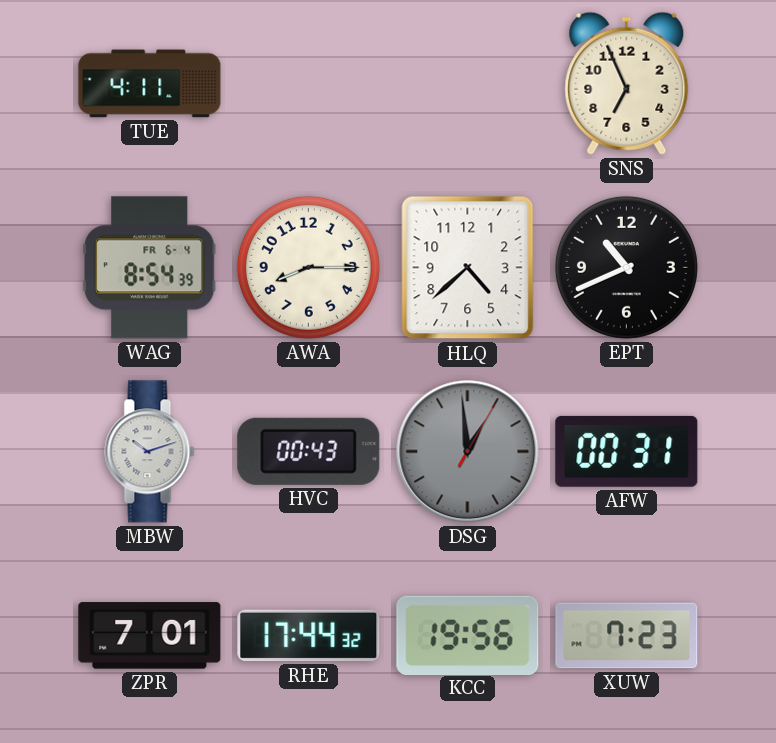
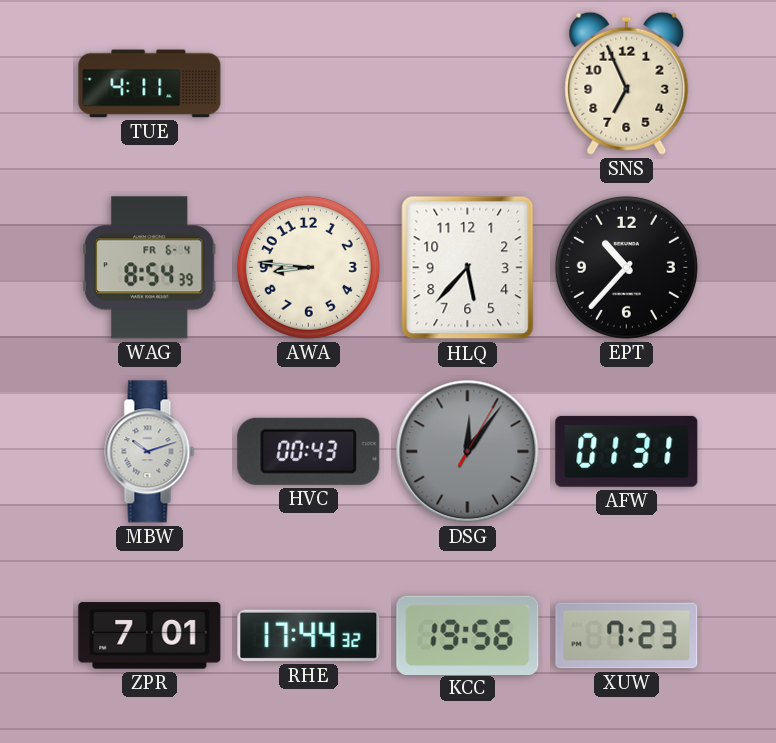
AWA: 8:15 -> 8:46 (308, 267)
HLQ: 4:38 -> 5:37 (468, 268)
EPT: 10:41 -> 10:37 (626, 267)
DSG: 12:59 -> 12:06 (468, 452)
AFW: 00:31 -> 01:31 (627, 451)
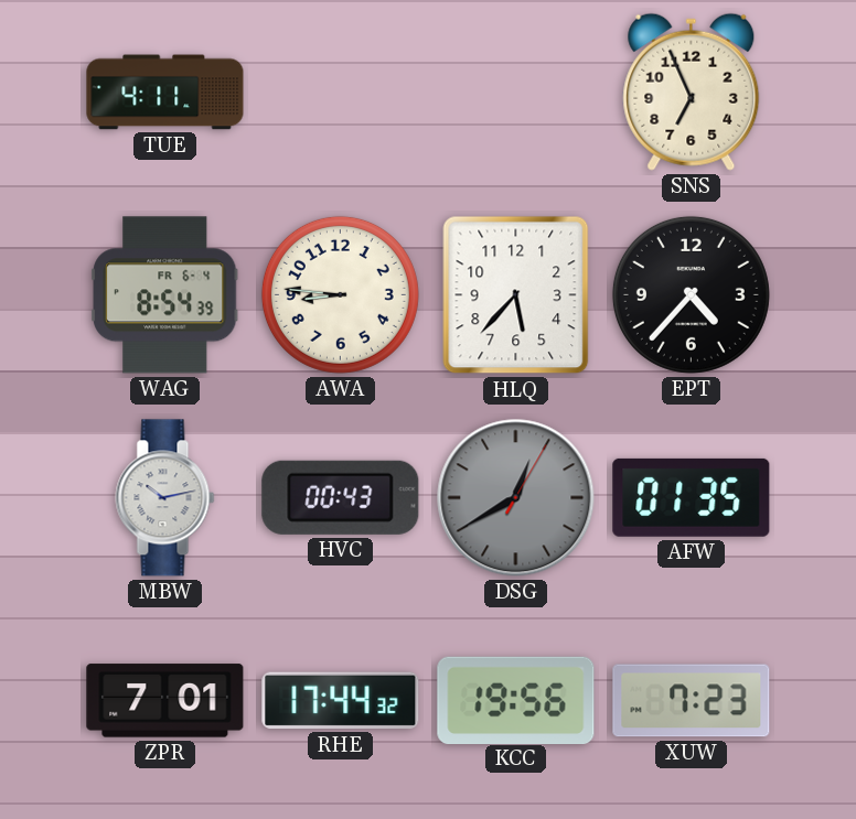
EPT: 10:37 -> 4:37 (691, 294)
MBW: 10:12 -> 10:13 (165, 498)
DSG: 12:06 -> 12:40 (516, 498)
AFW: 01:31 -> 01:35 (692, 497)
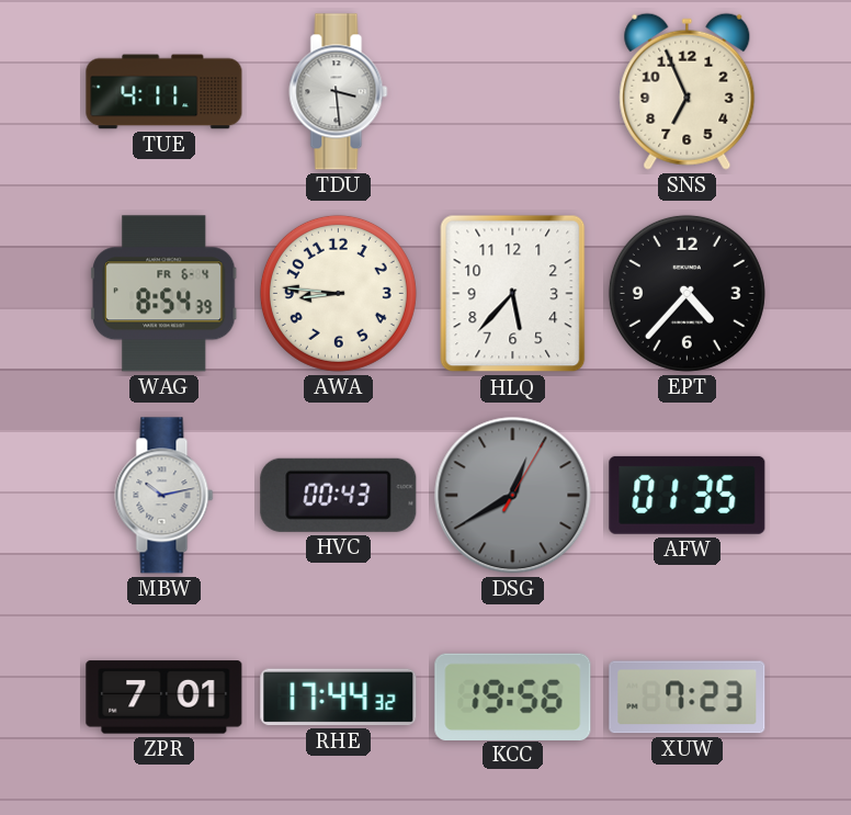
TDU: none -> 3:29 (339, 92)
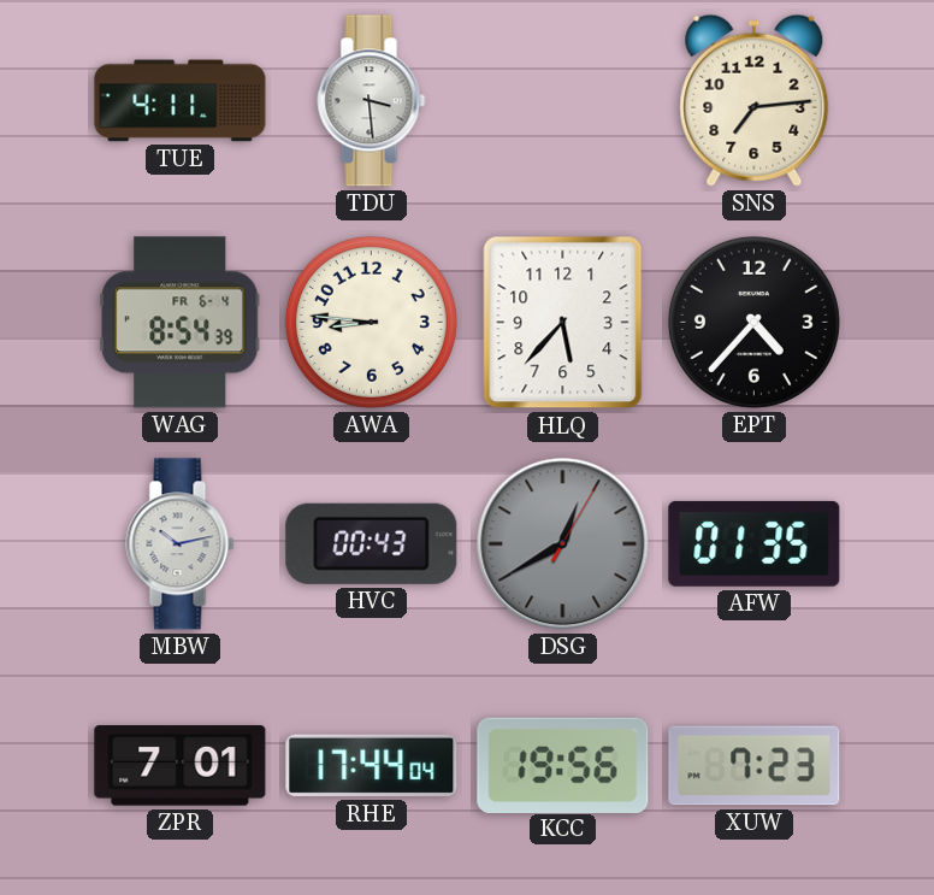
SNS: 6:56 -> 7:14 (755, 100)
RHE: 17:44:32 -> 17:44:04 (372, 766)
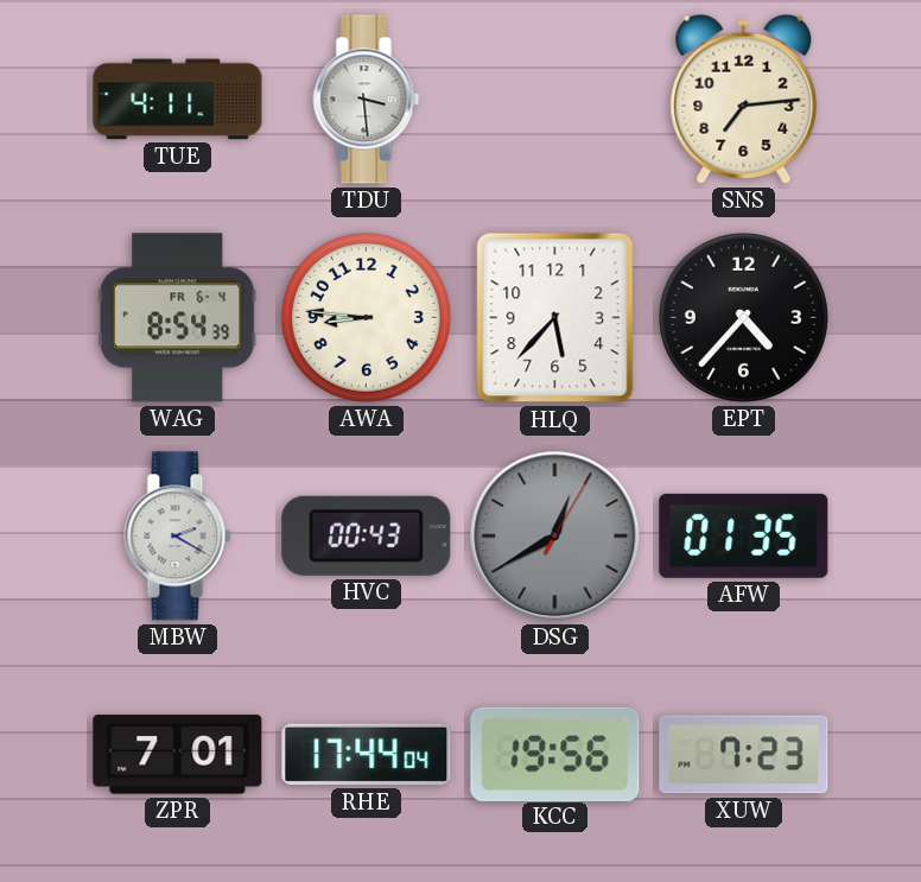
MBW: 10:13 -> 2:20 (178, 537)
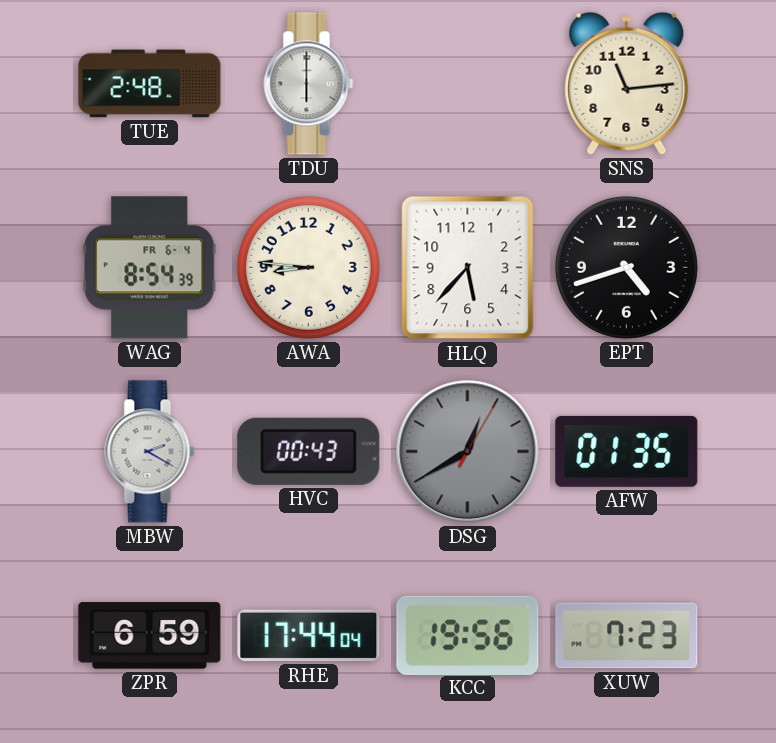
TUE: 4:11 -> 2:48 (150, 84)
TDU: 3:29 -> 6:00 (309, 84)
SNS: 7:14 -> 11:14 (627, 83)
EPT: 4:37 -> 4:42 (626, 267)
ZPR: 7:01 -> 6:59 (150, 636)
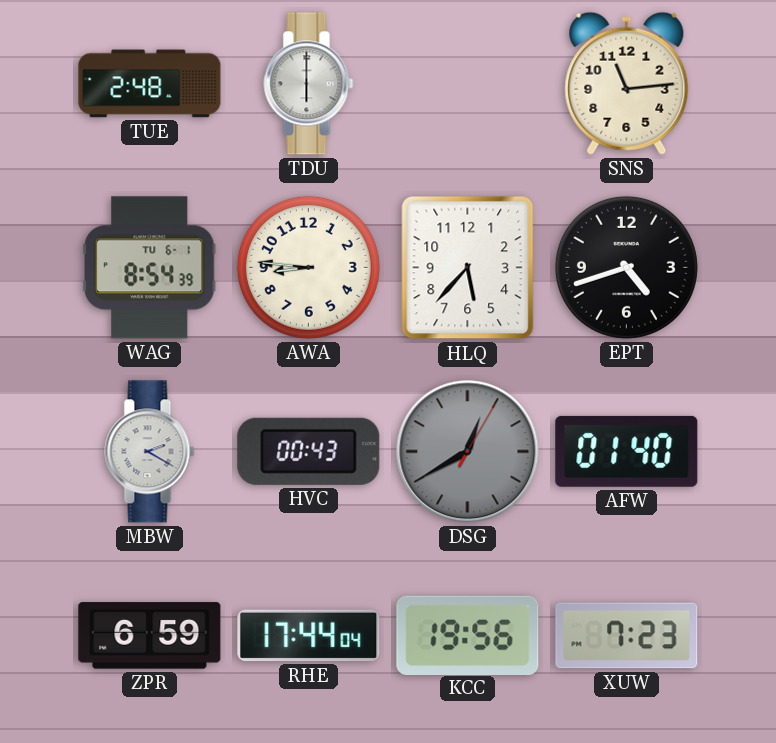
WAG date: FR 6-4 -> TU 6-1 (150, 268)
AFW: 01:35 -> 01:40 (627, 451)
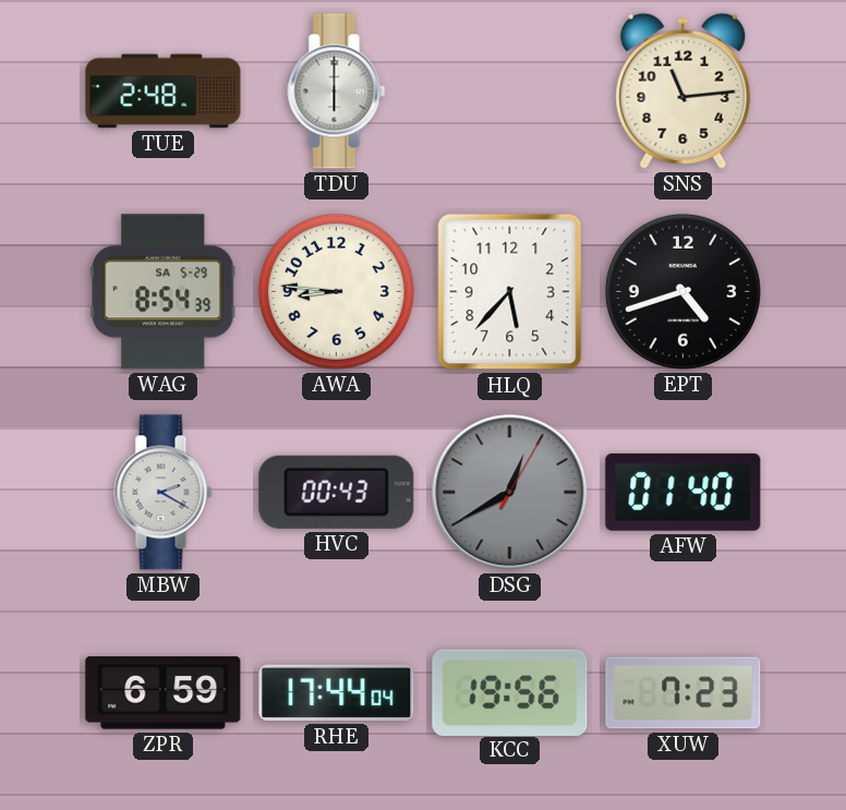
WAG date: TU 6-1 -> SA 5-29 (164, 292)
